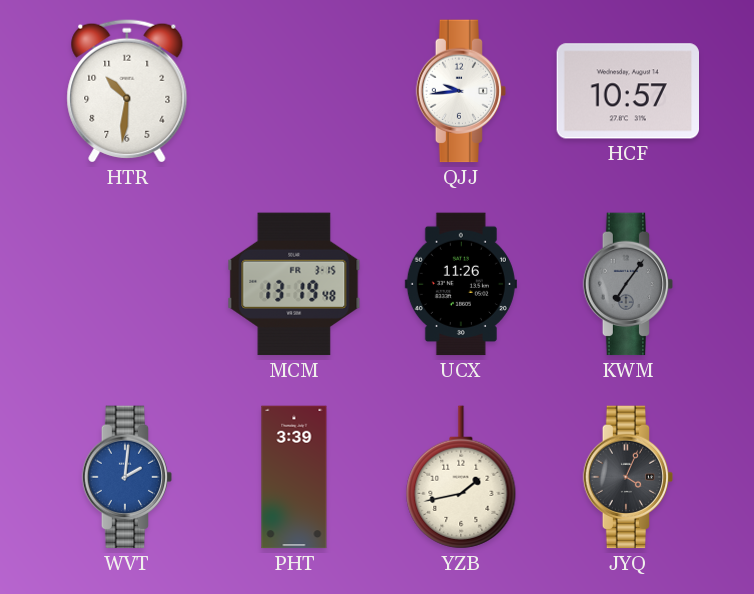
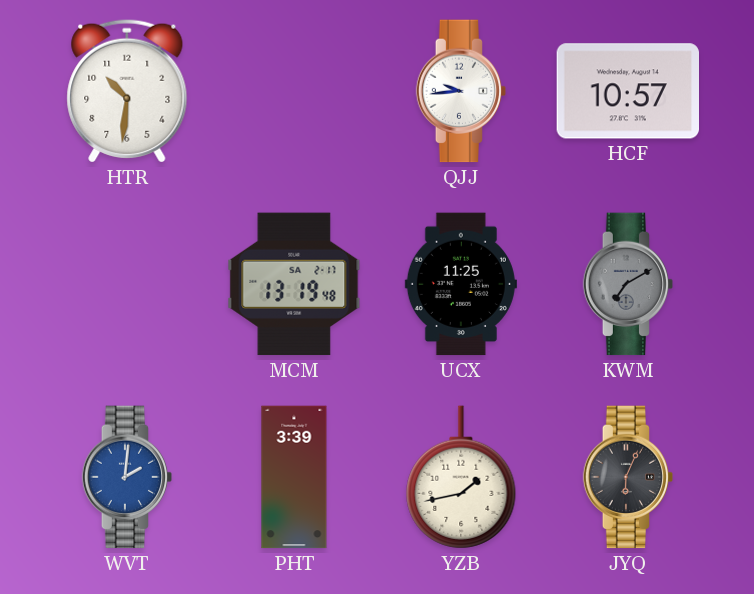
MCM date: FR 3-15 -> SA 2-17 (294, 284)
UCX: 11:26 -> 11:25 (461, 284)
KWM: 7:06 -> 7:10 (628, 284)
JYQ: 4:04 -> 6:04 (628, 477)
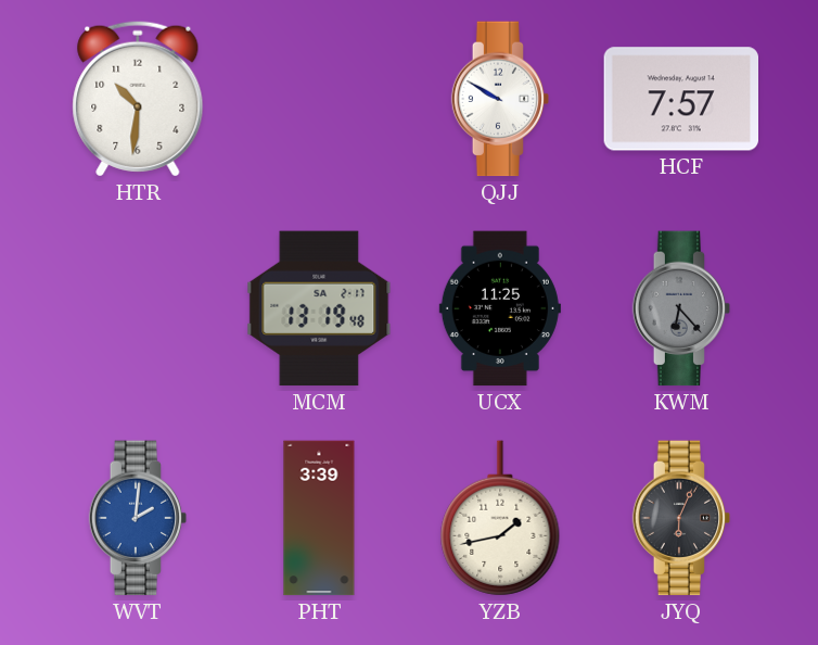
QJJ: 9:44 -> 9:50 (500, 99)
HCF: 10:57 -> 7:57 (681, 99)
KWM: 7:10 -> 6:23 (681, 308)
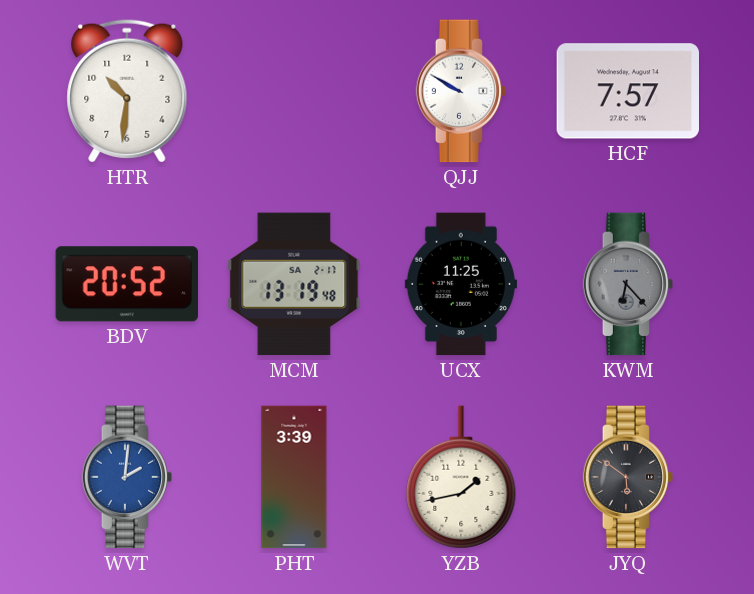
BDV: none -> 20:52 (126, 284)
JYQ: 6:04 -> 5:51 (628, 477)
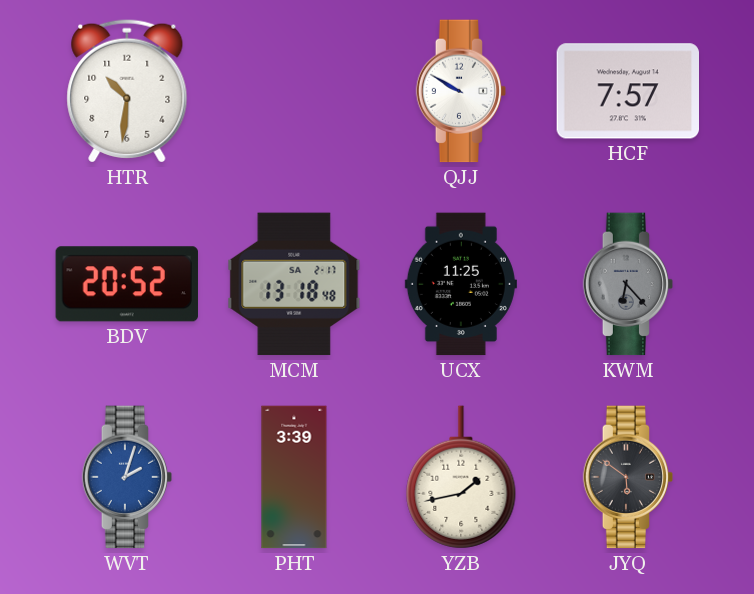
MCM: 13:19 -> 13:18 (294, 284)
WVT: 2:01 -> 2:03 (127, 477)
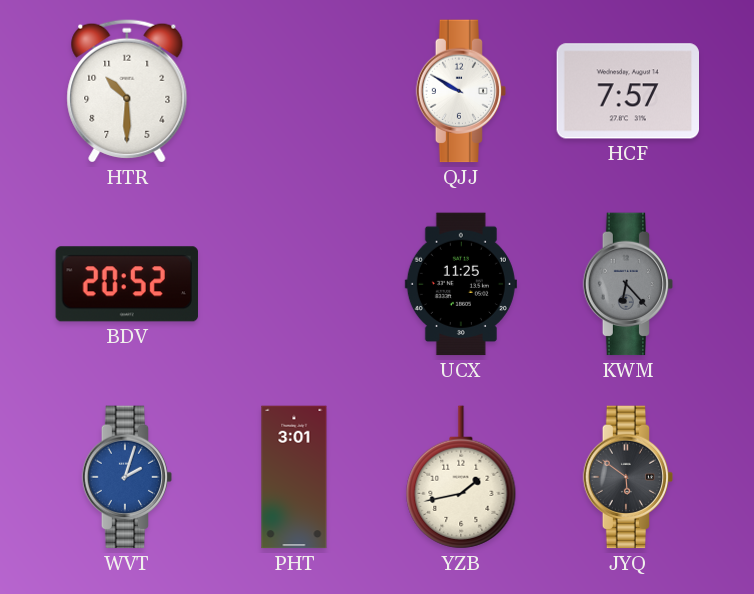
HTR: 10:31 -> 10:30 (127, 91)
MCM: 13:18 -> none (294, 284)
PHT: 3:39 -> 3:01 (294, 477)
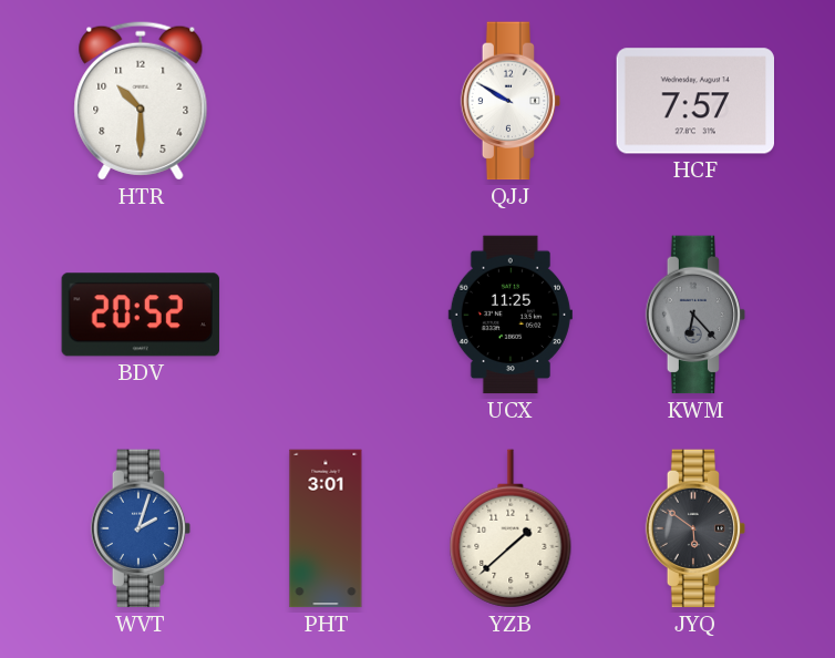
YZB: 1:43 -> 1:38 (511, 528)
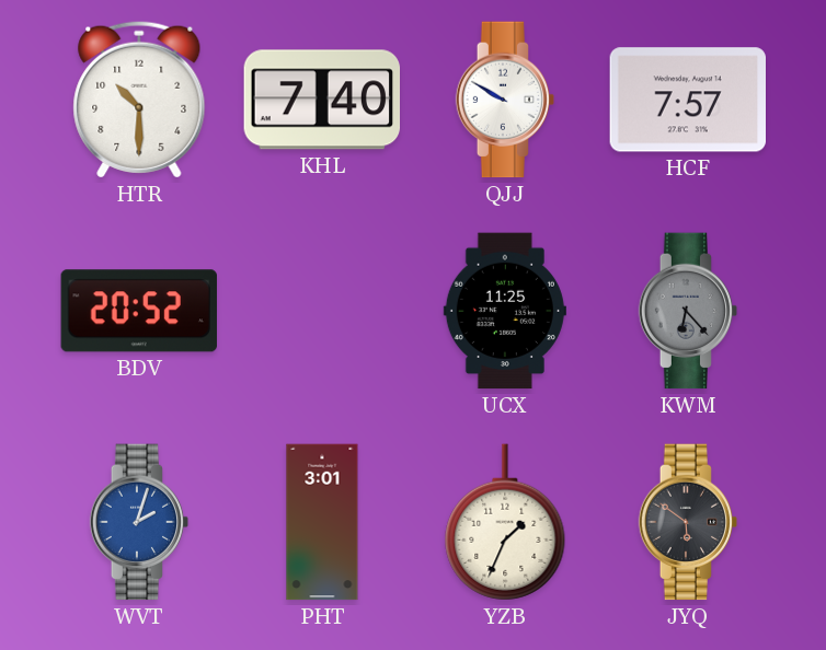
KHL: none -> 7:40 (322, 100)
YZB: 1:38 -> 1:34 (505, 522)
